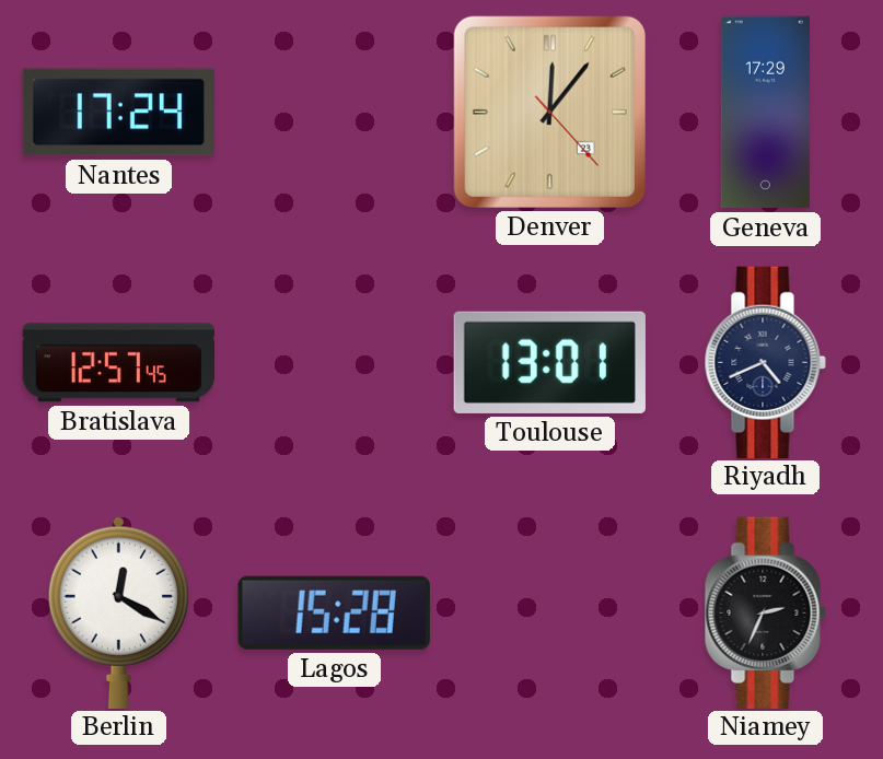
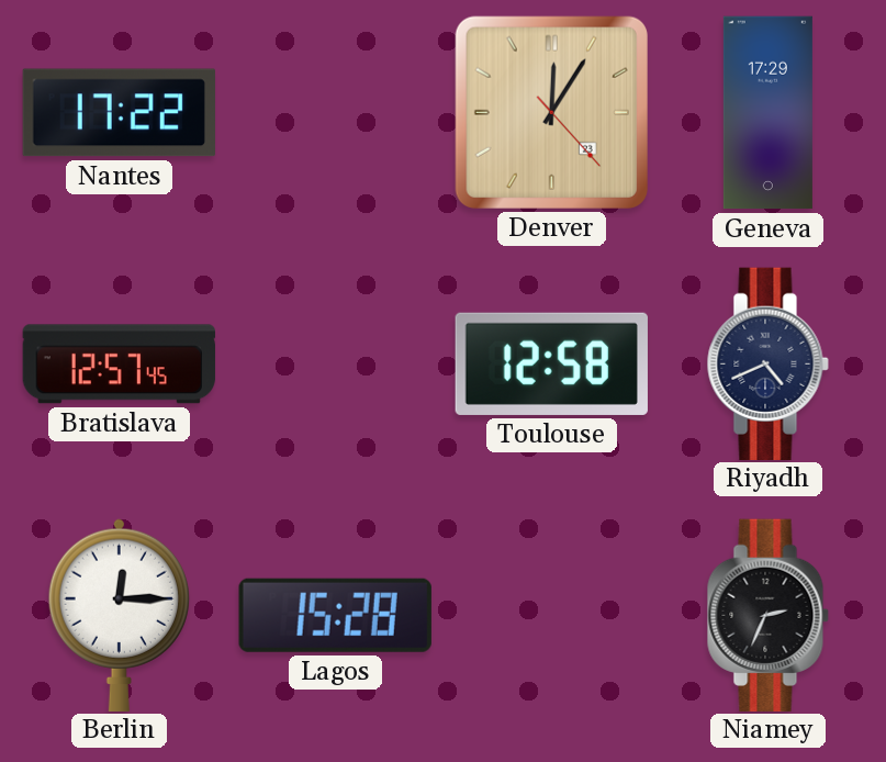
Nantes: 17:24 -> 17:22 (119, 113)
Denver: 12:06 -> 12:05 (551, 112)
Toulouse: 13:01 -> 12:58 (551, 363)
Berlin: 12:20 -> 12:15 (119, 615)
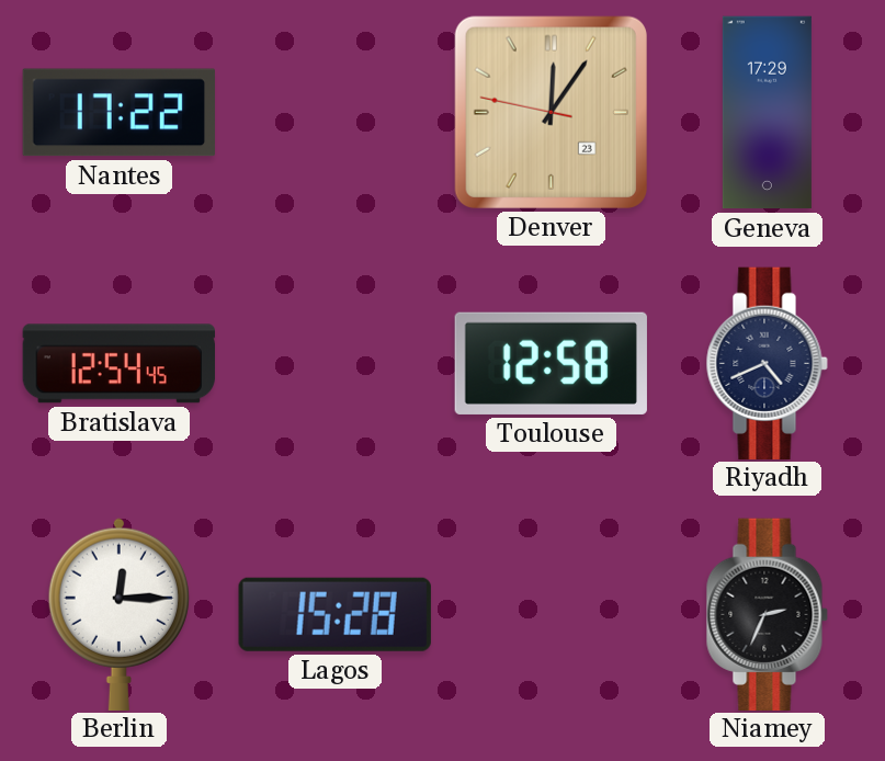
Denver: 12:05:23 -> 12:05:47 (551, 112)
Bratislava: 12:57 -> 12:54 (118, 364)
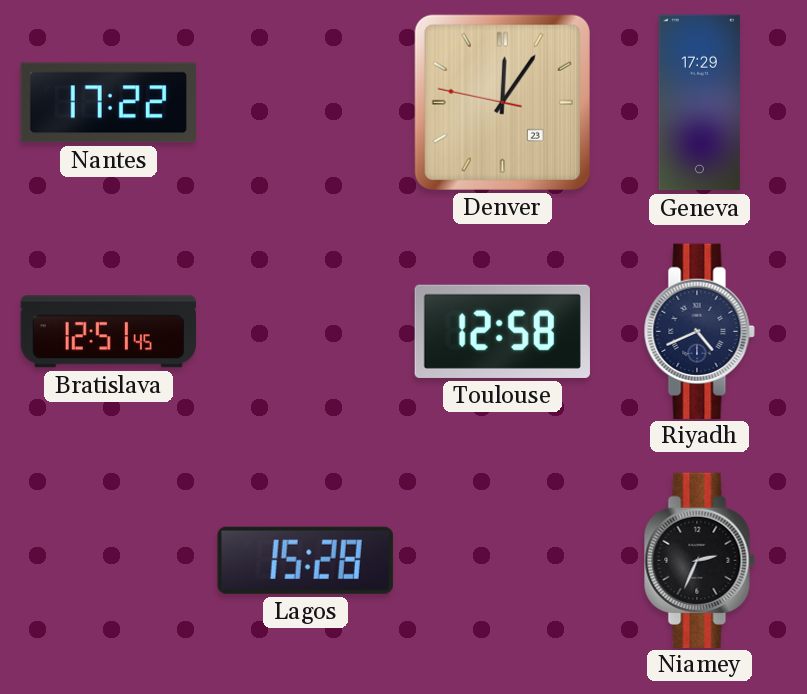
Bratislava: 12:54 -> 12:51 (108, 332)
Berlin: 12:15 -> none (118, 614)
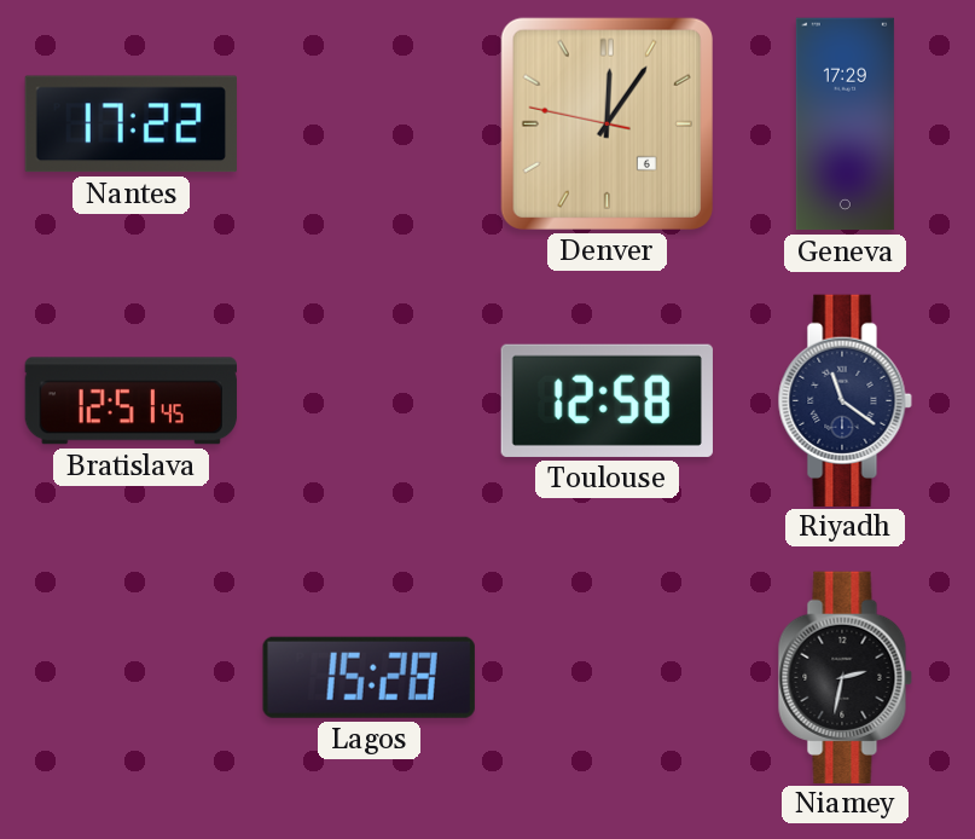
Denver date: 23 -> 6 (607, 123)
Riyadh: 4:41 -> 11:21 (845, 400)
Niamey: 2:34 -> 2:32 (845, 677)
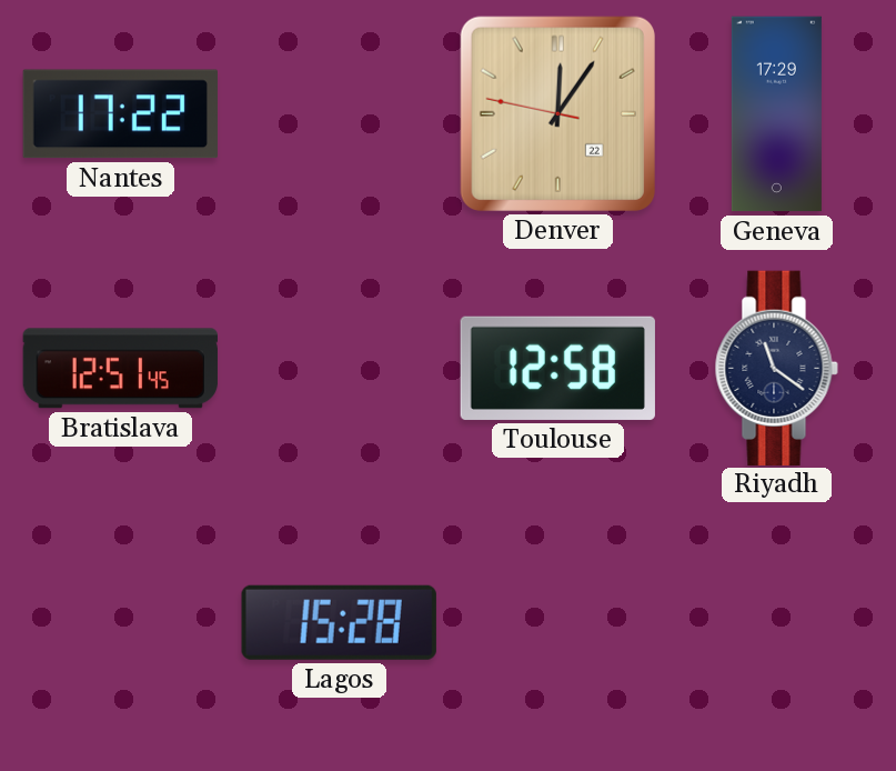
Denver date: 6 -> 22 (557, 113)
Niamey: 2:32 -> none (845, 677)
